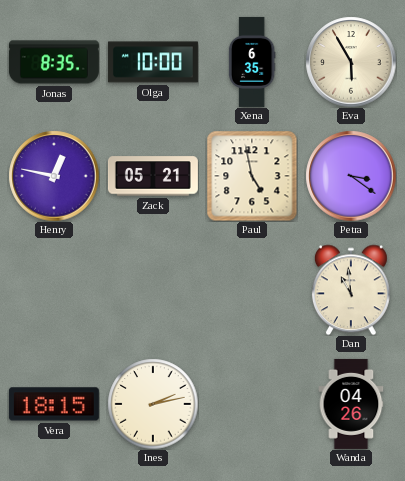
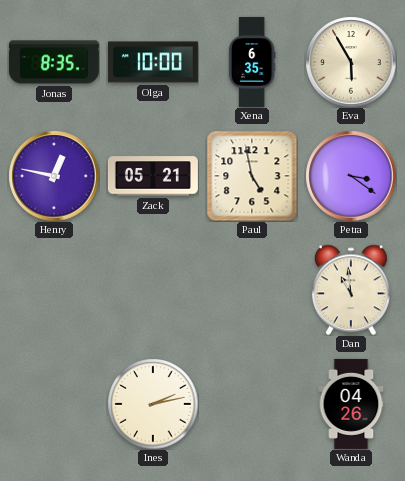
Vera: 18:15 -> none (54, 404)
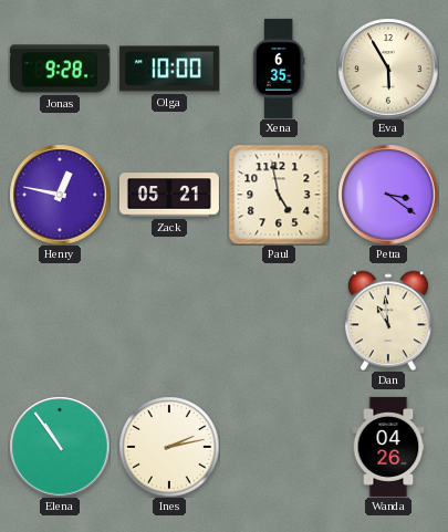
Jonas: 8:35 -> 9:28 (60, 69)
Elena: none -> 10:54 (60, 447)
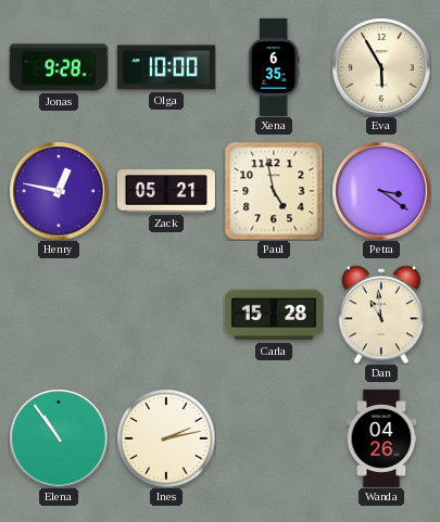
Carla: none -> 15:28 (274, 315)
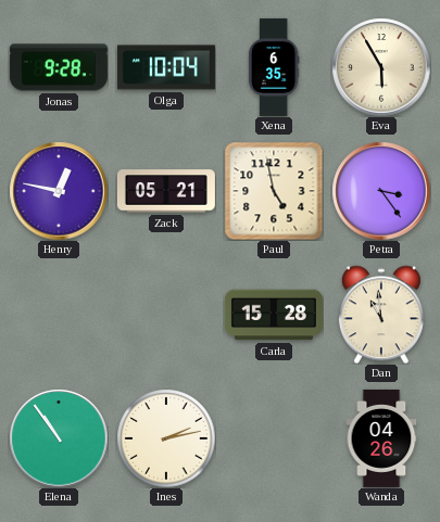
Olga: 10:00 -> 10:04 (166, 67)
Petra: 3:21 -> 3:24 (381, 191)
